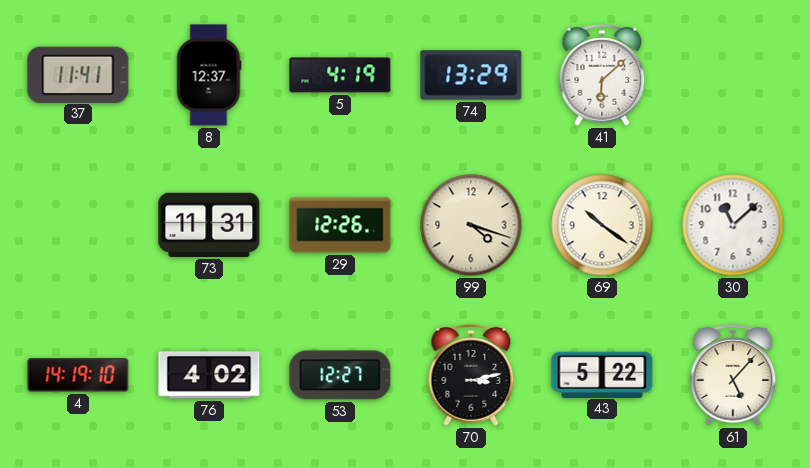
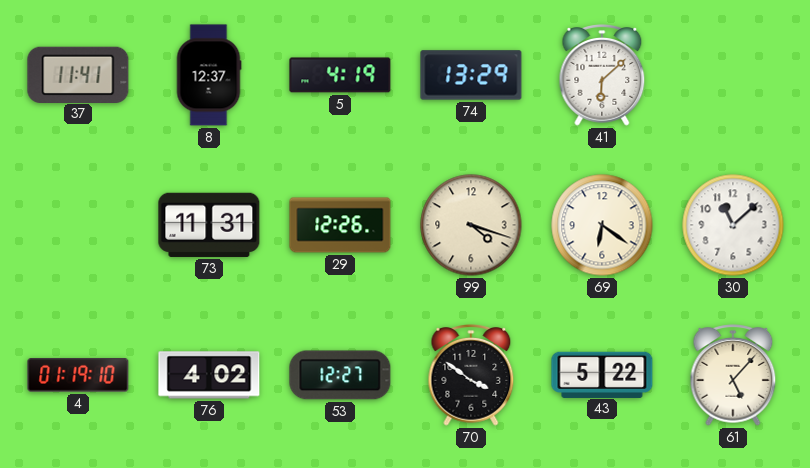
69: 10:21 -> 6:21 (602, 225)
4: 14:19 -> 01:19 (78, 375)
70: 3:13 -> 3:51 (471, 375)
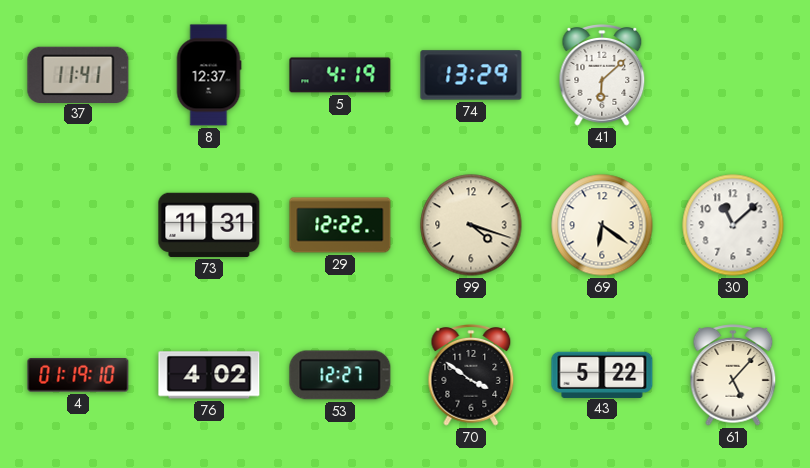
29: 12:26 -> 12:22 (340, 225)
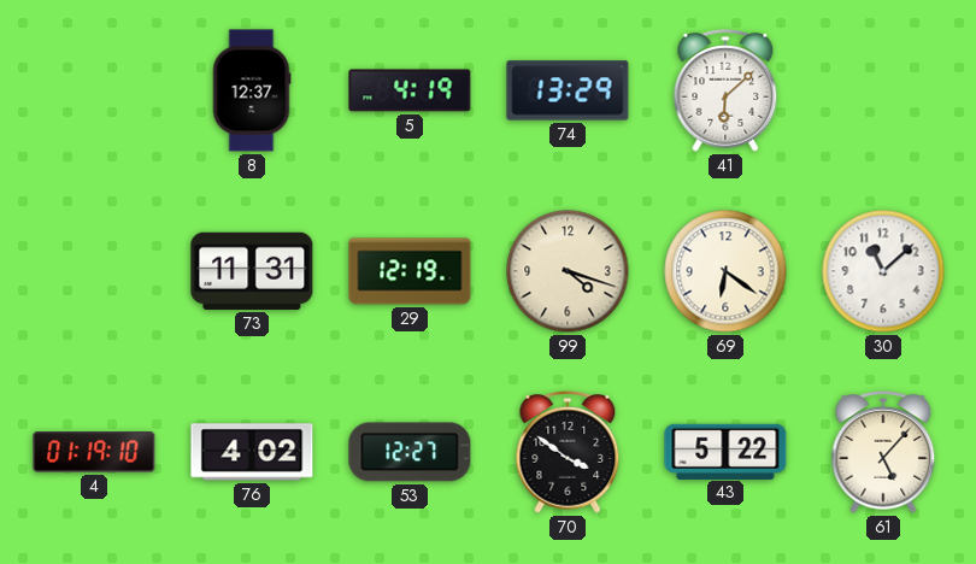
37: 11:41 -> none (78, 74)
29: 12:22 -> 12:19 (410, 271)
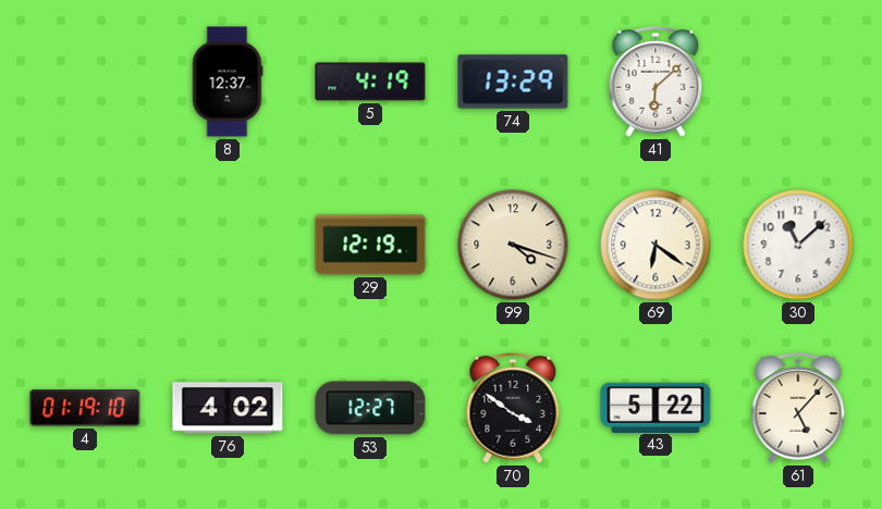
73: 11:31 -> none (252, 271)
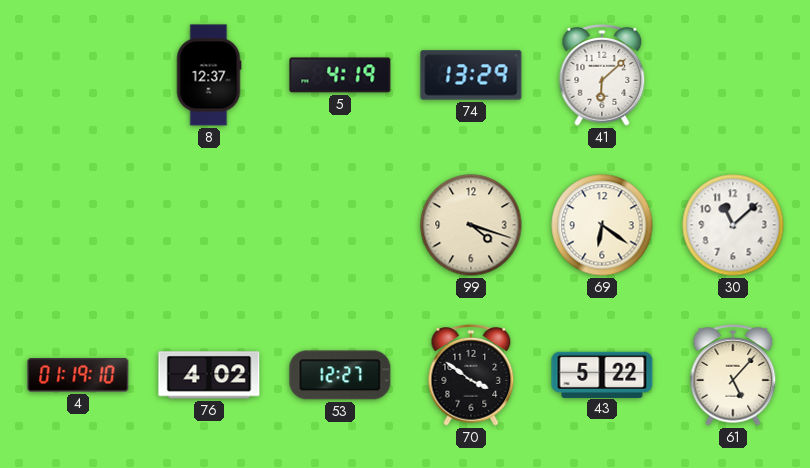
29: 12:19 -> none (370, 245)
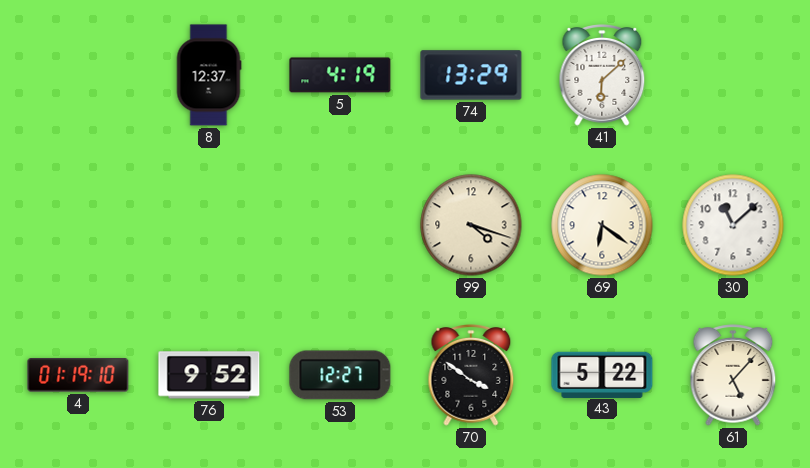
76: 4:02 -> 9:52 (209, 375)
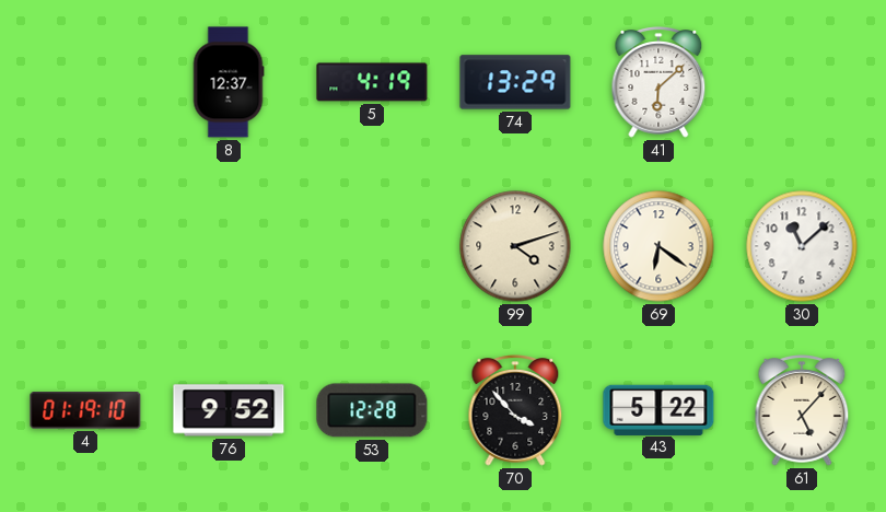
99: 4:18 -> 4:12 (515, 246)
53: 12:27 -> 12:28 (372, 410)
70: 3:51 -> 3:53 (515, 410)
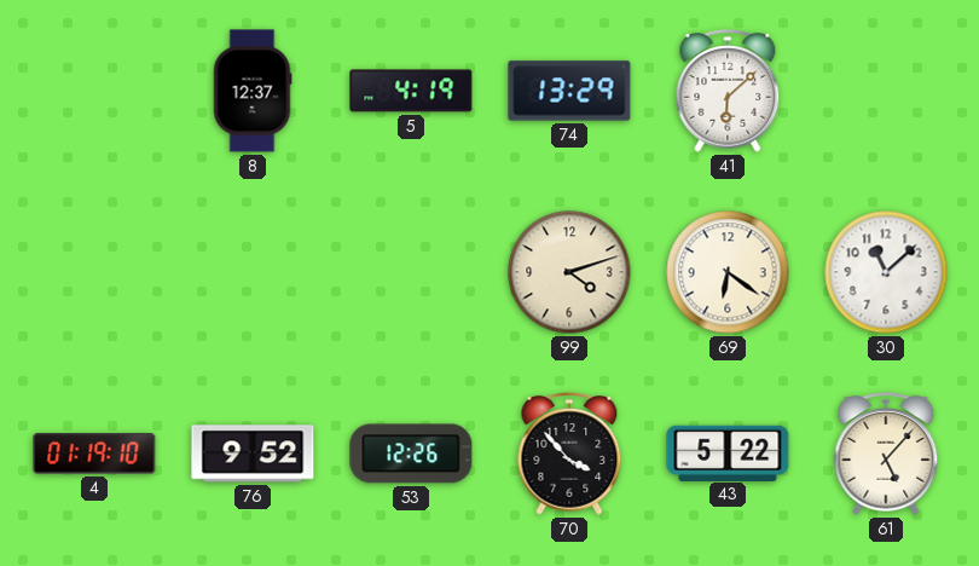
53: 12:28 -> 12:26 (411, 454)
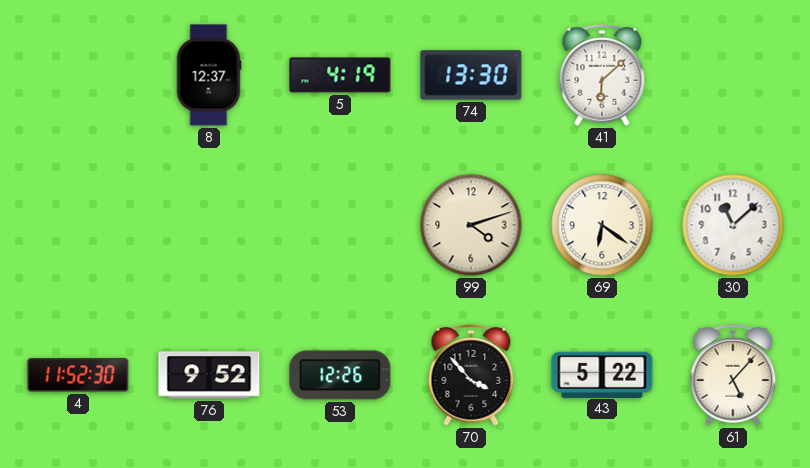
74: 13:29 -> 13:30 (471, 75)
4: 01:19 -> 11:52 (78, 375)
